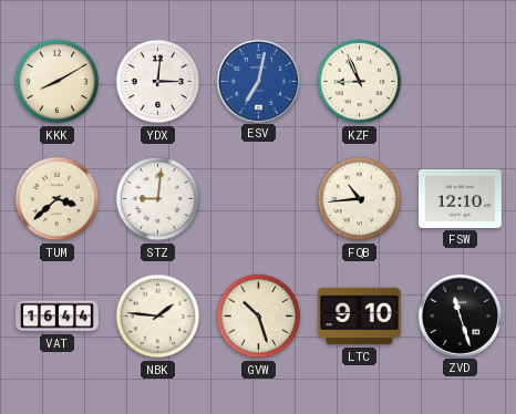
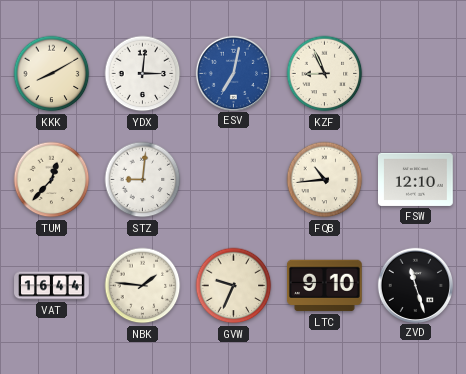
TUM: 3:38 -> 12:37 (52, 180)
GVW: 10:27 -> 9:34 (234, 286)
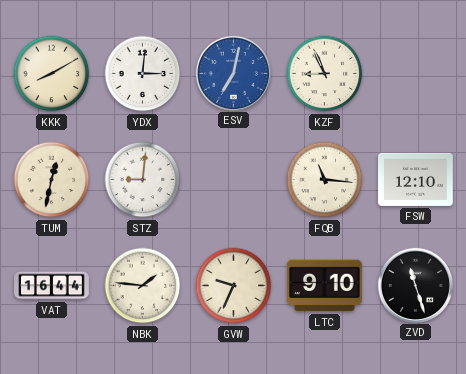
TUM: 12:37 -> 12:32 (52, 180)
FQB: 10:44 -> 11:16 (325, 180)
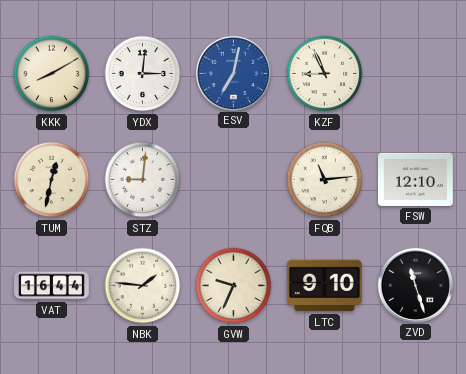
FQB: 11:16 -> 11:14 (325, 180)
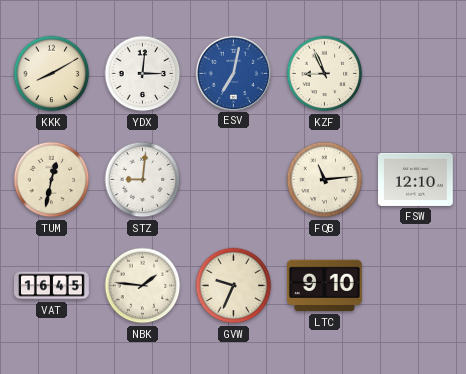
VAT: 16:44 -> 16:45 (52, 286)
ZVD: 11:27 -> none (415, 285)
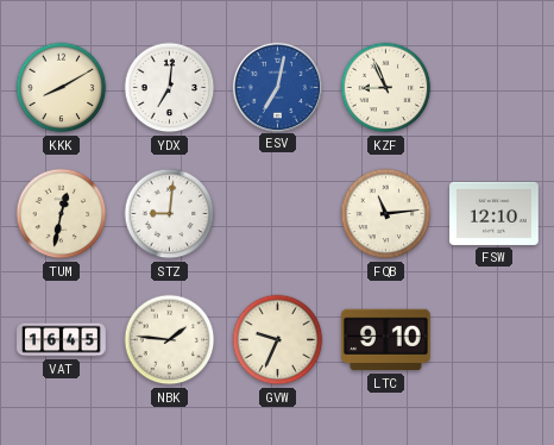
YDX: 3:01 -> 7:01 (170, 88)
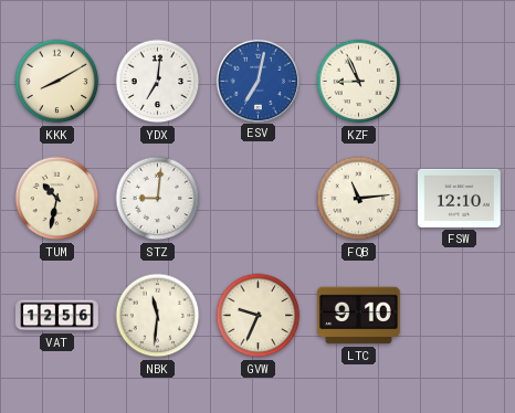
TUM: 12:32 -> 10:32 (57, 199)
VAT: 16:45 -> 12:56 (57, 316)
NBK: 1:46 -> 11:31 (158, 316)
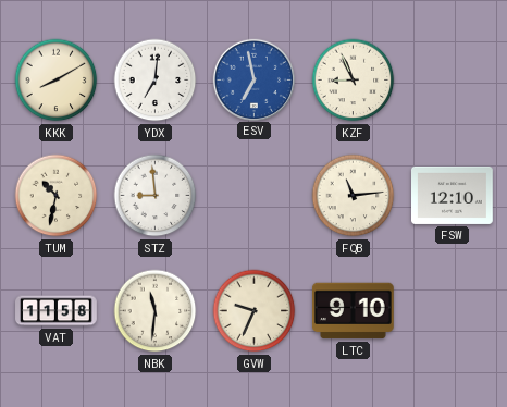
ESV: 7:02 -> 6:58 (253, 79)
STZ: 9:01 -> 8:59 (156, 196)
VAT: 12:56 -> 11:58 (57, 311)
